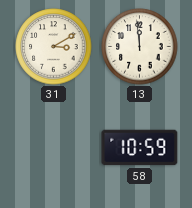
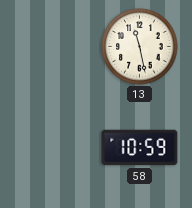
31: 3:10 -> none (54, 47)
13: 11:59 -> 11:28 (140, 47)
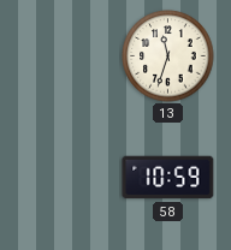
13: 11:28 -> 11:33 (168, 56)
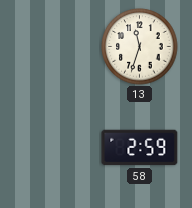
58: 10:59 -> 2:59 (140, 148)
